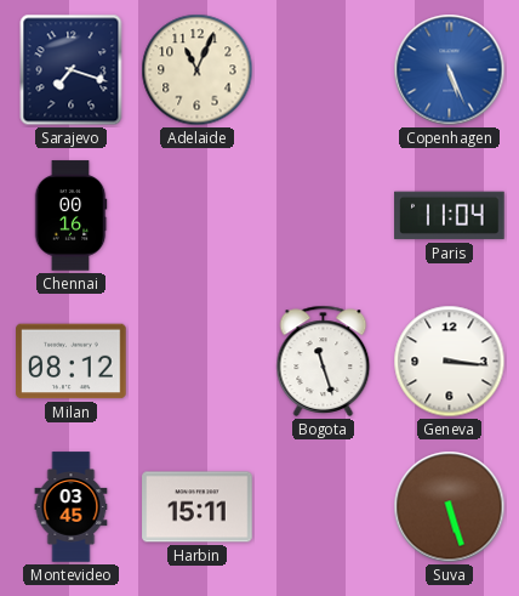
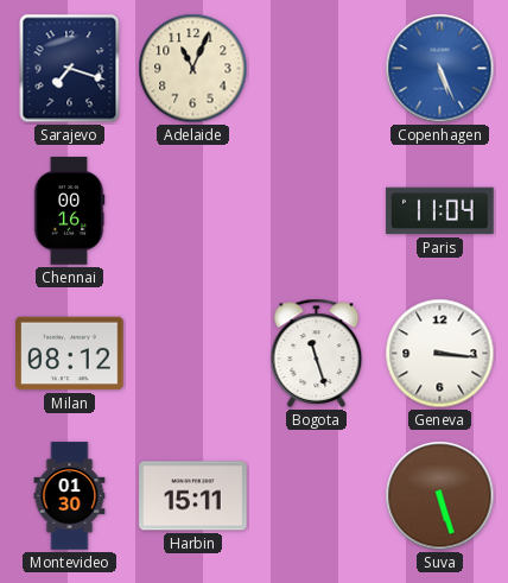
Montevideo: 03:45 -> 01:30 (70, 496)
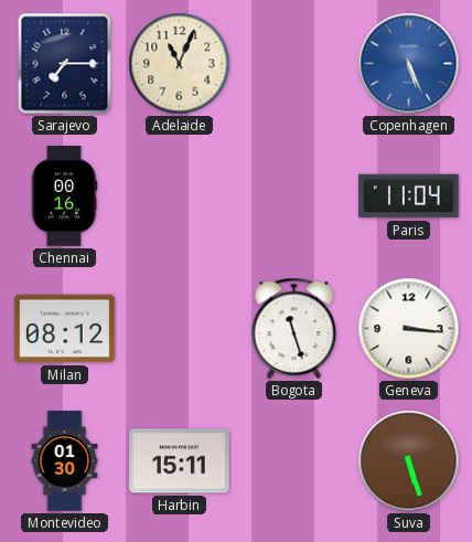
Sarajevo: 7:18 -> 7:15 (65, 64)
